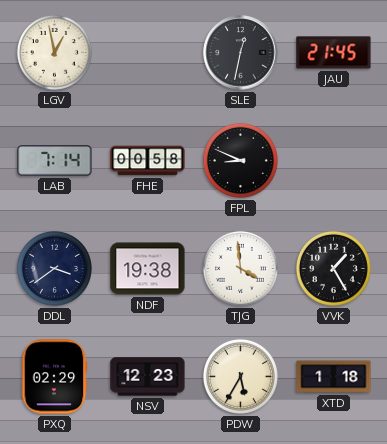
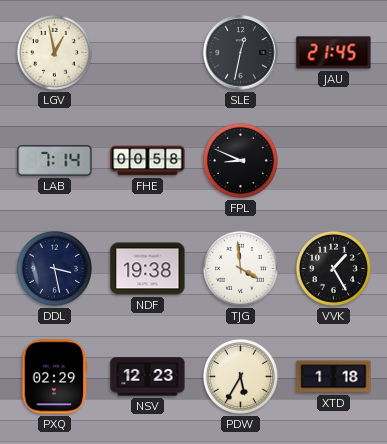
DDL: 3:39 -> 3:28 (54, 268)
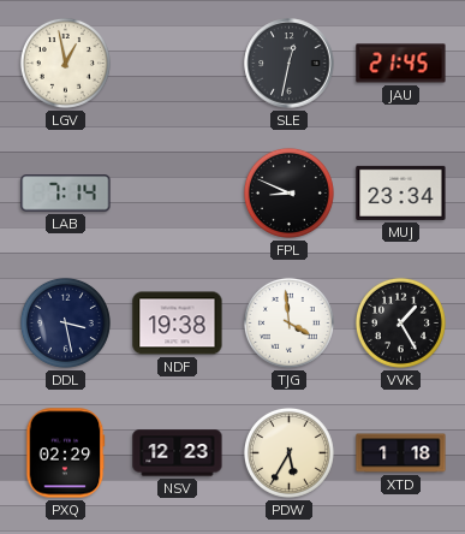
FHE: 00:58 -> none (148, 161)
MUJ: none -> 23:34 (401, 192)
